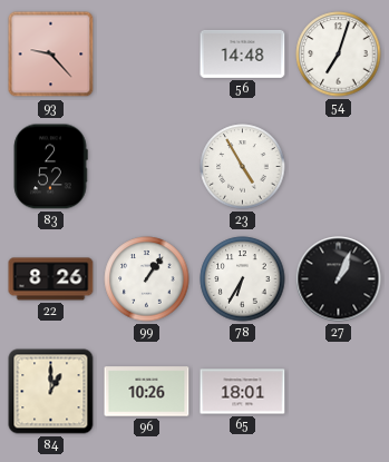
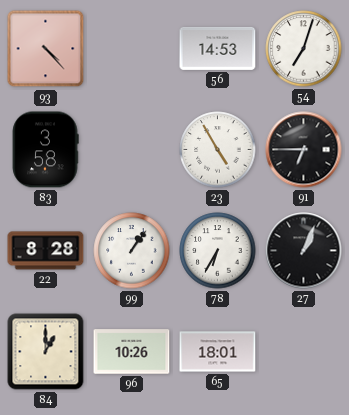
93: 9:23 -> 4:23 (46, 49)
56: 14:48 -> 14:53 (218, 48)
83: 2:52 -> 3:58 (45, 150)
91: none -> 6:45 (304, 150)
22: 8:26 -> 8:28 (46, 251)
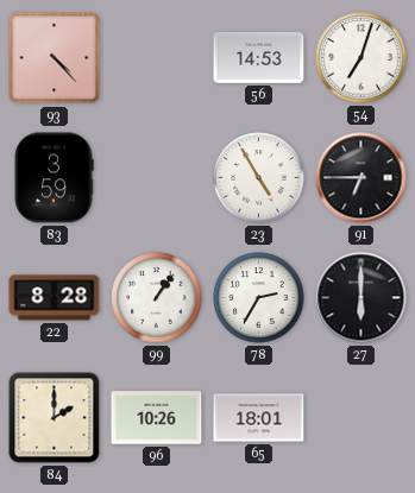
83: 3:58 -> 3:59 (54, 178)
78: 6:35 -> 2:35 (259, 298)
27: 1:04 -> 6:00 (361, 298)
84: 1:00 -> 2:00 (55, 418)
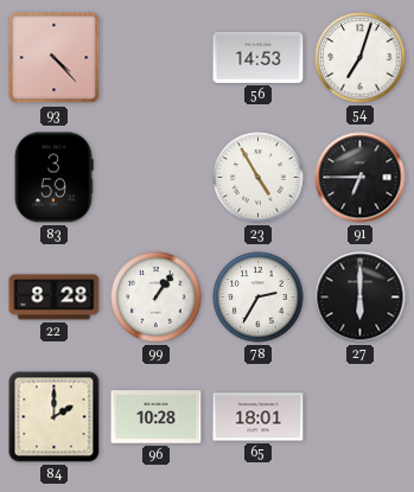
96: 10:26 -> 10:28 (157, 417)
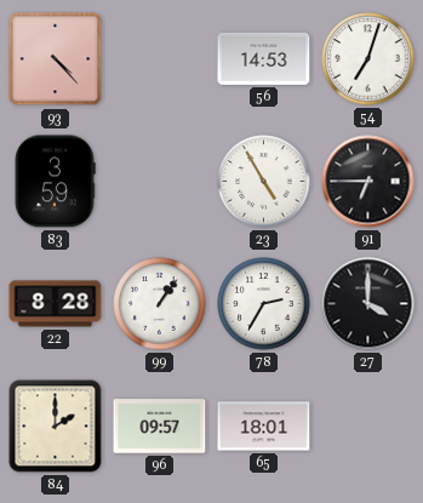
27: 6:00 -> 4:00 (368, 304)
96: 10:28 -> 09:57 (160, 427)
